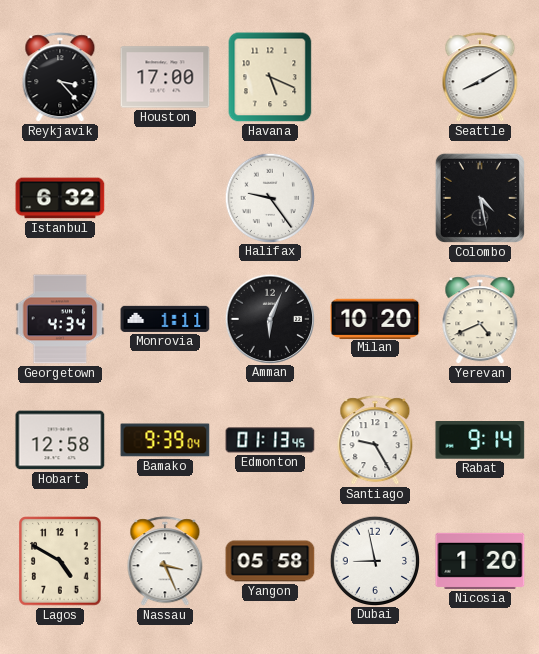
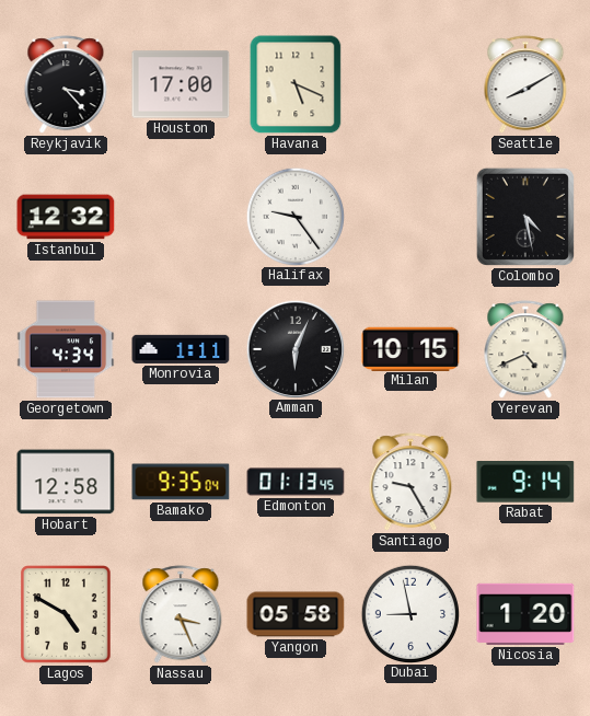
Istanbul: 6:32 -> 12:32 (66, 217)
Milan: 10:20 -> 10:15 (410, 348)
Bamako: 9:39 -> 9:35 (181, 482)
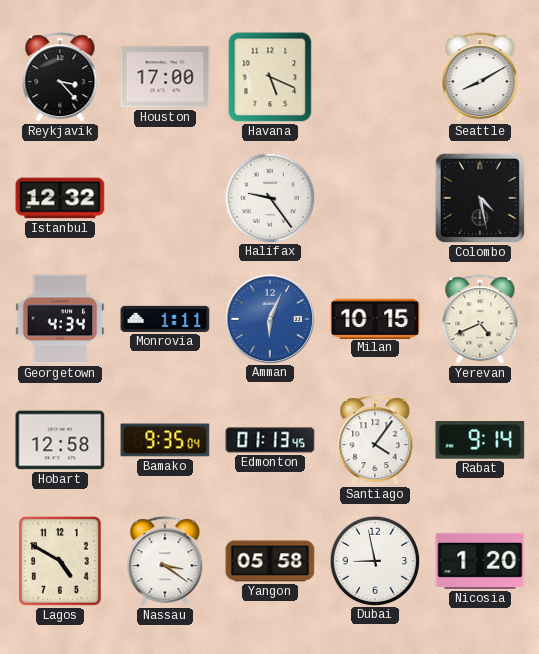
Amman dial: black -> blue (269, 318)
Santiago: 9:25 -> 4:06 (375, 441)
Nassau: 3:26 -> 3:21 (165, 562)
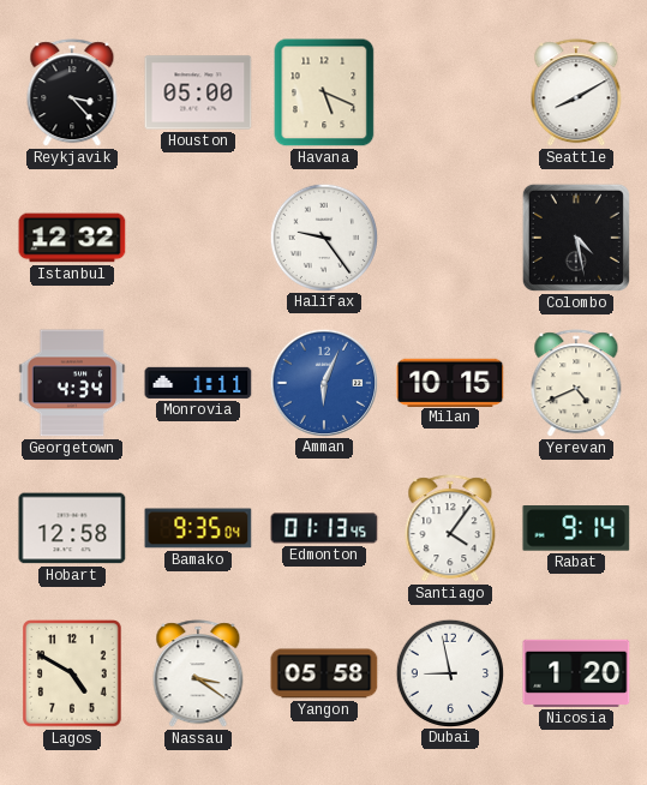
Houston: 17:00 -> 05:00 (198, 92)
